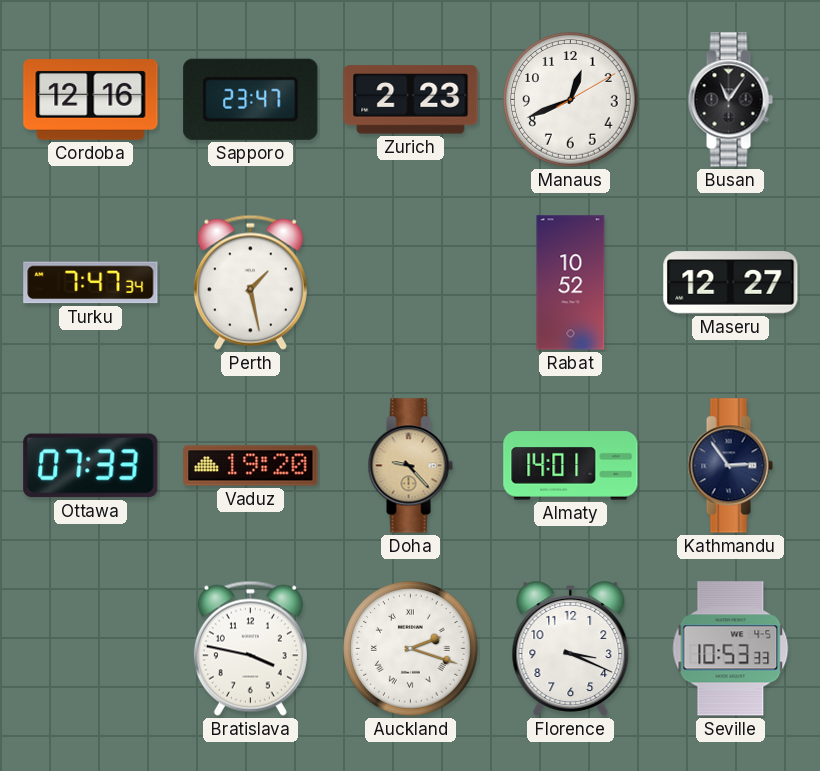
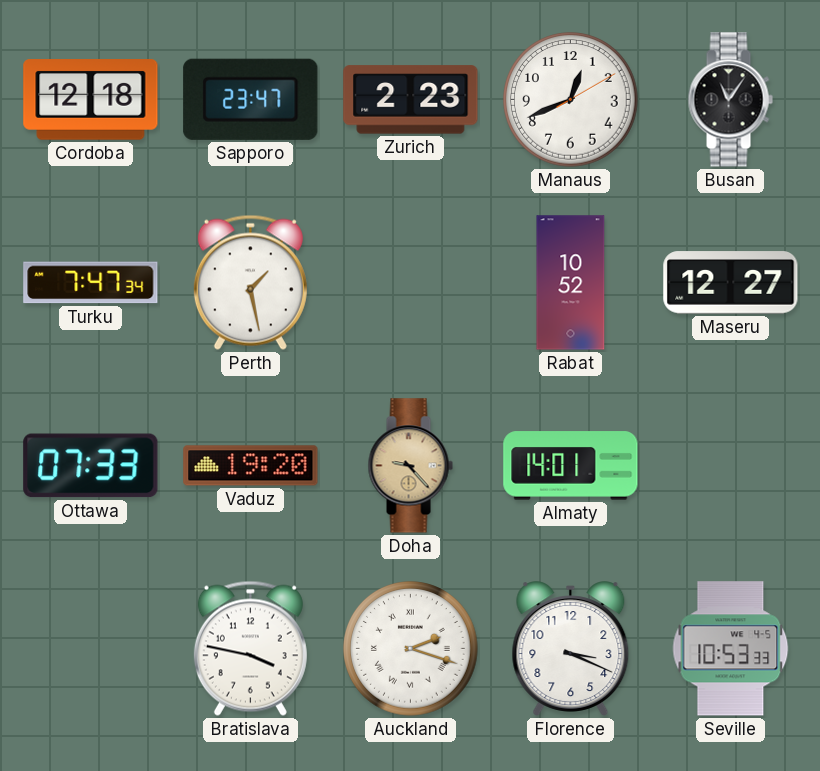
Cordoba: 12:16 -> 12:18 (91, 100)
Kathmandu: 2:54 -> none (730, 466)
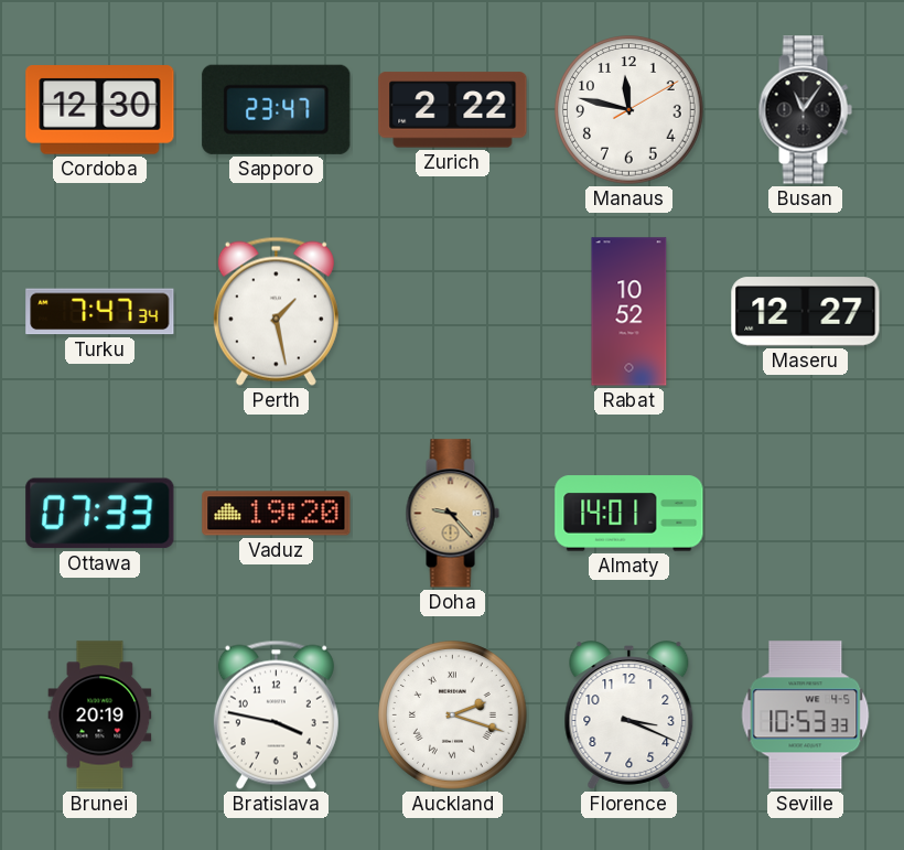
Cordoba: 12:18 -> 12:30 (100, 110)
Zurich: 2:23 -> 2:22 (453, 110)
Manaus: 12:41 -> 11:47 (629, 110)
Brunei: none -> 20:19 (100, 715)
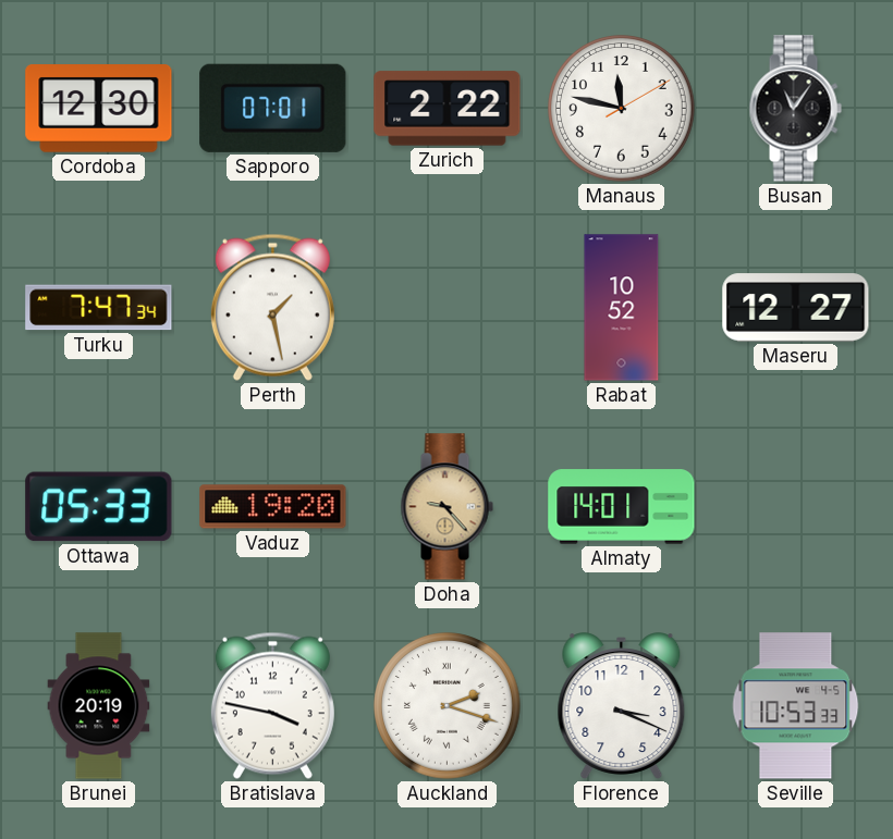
Sapporo: 23:47 -> 07:01 (273, 108)
Ottawa: 07:33 -> 05:33 (99, 507)
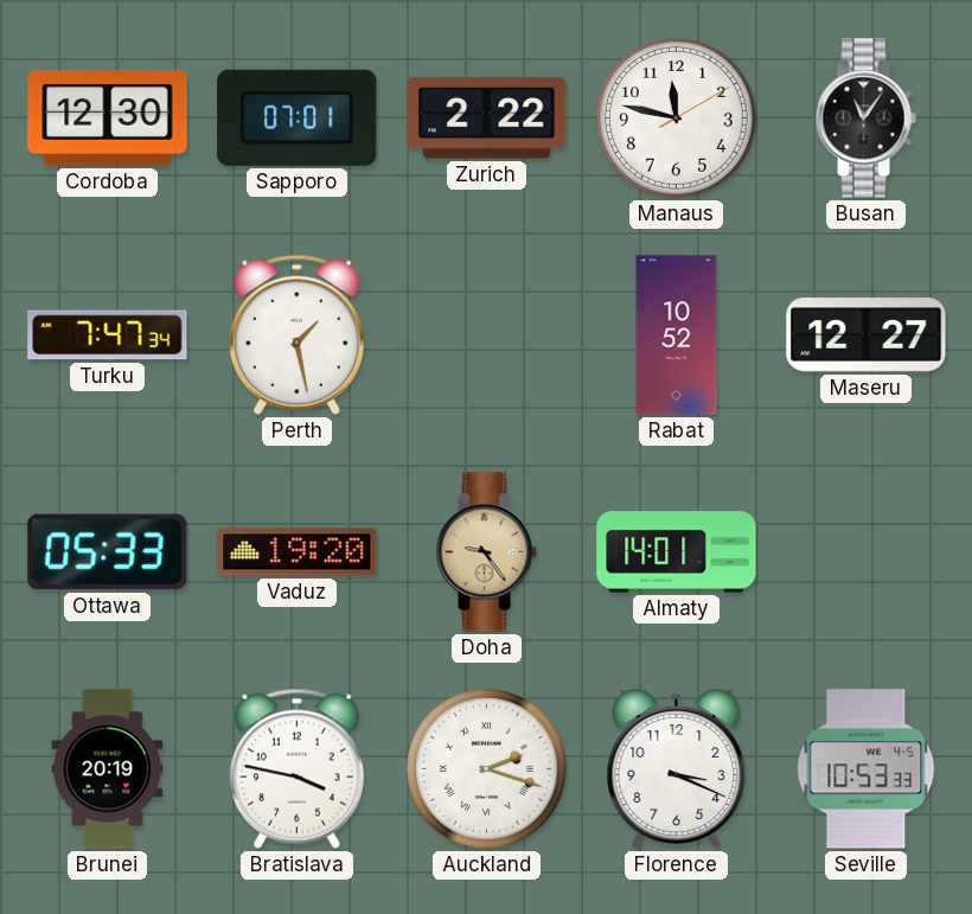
Doha: 9:23 -> 9:24 (486, 552)
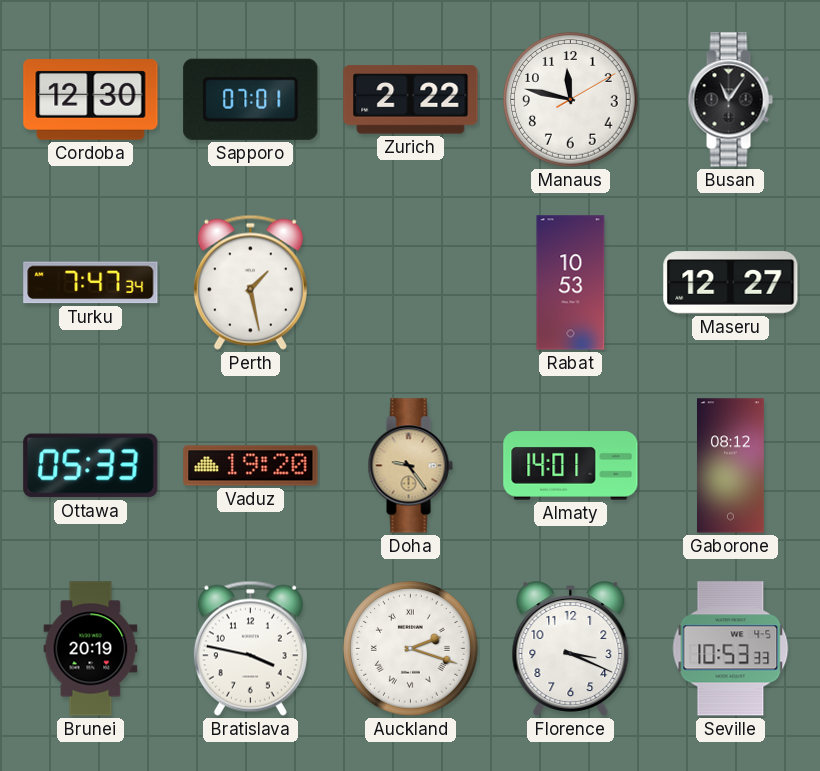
Rabat: 10:52 -> 10:53 (571, 283)
Gaborone: none -> 08:12 (731, 466)
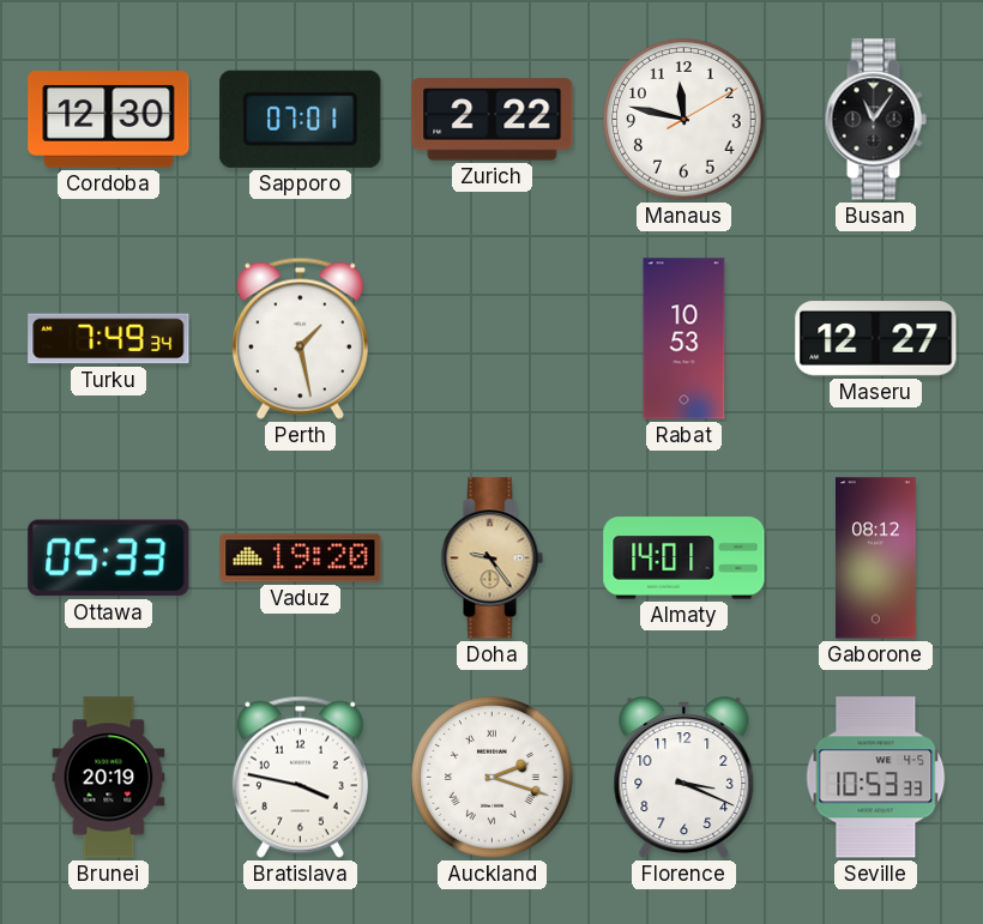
Turku: 7:47 -> 7:49 (109, 339)
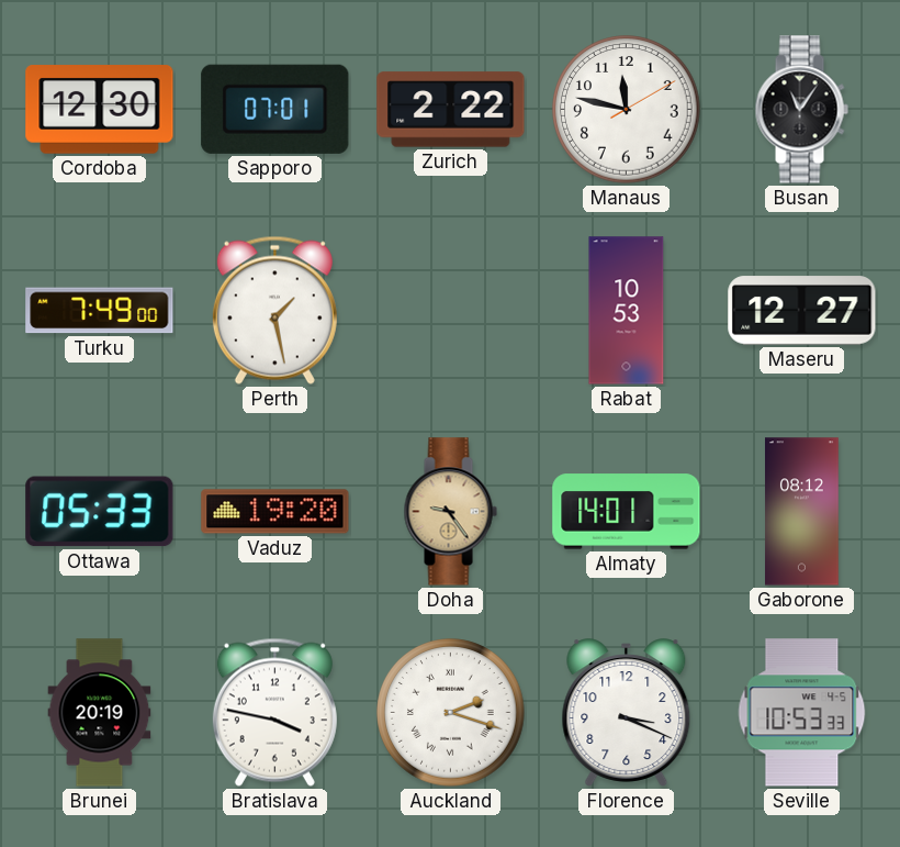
Turku: 7:49:34 -> 7:49:00 (100, 311)
